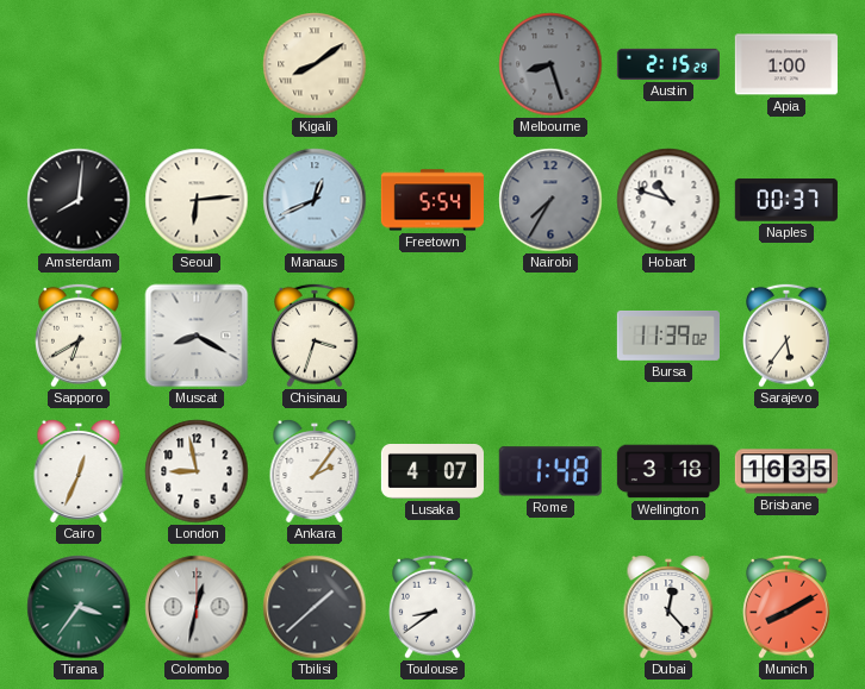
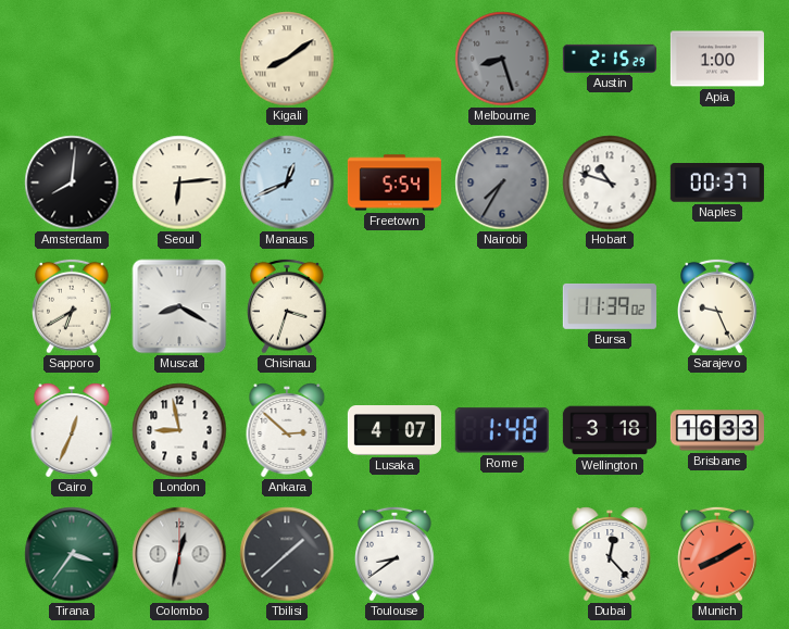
Sarajevo: 5:36 -> 9:26 (718, 306)
Ankara: 2:06 -> 2:52 (287, 430)
Brisbane: 16:35 -> 16:33 (717, 430)
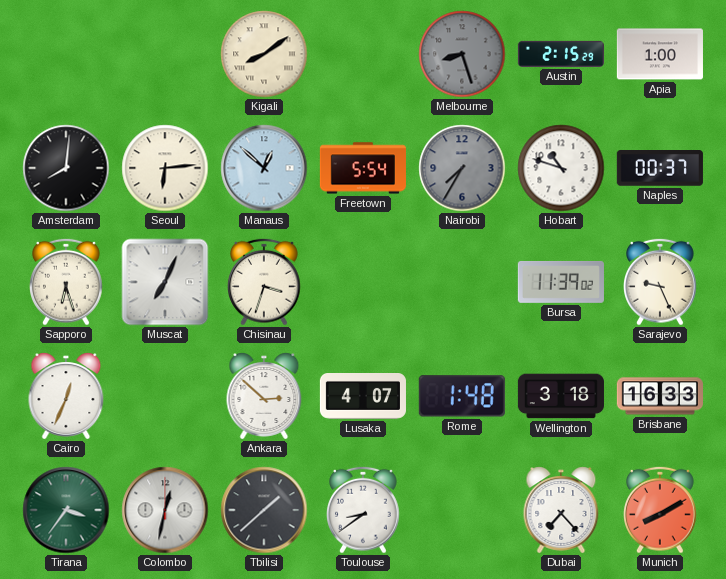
Manaus: 12:41 -> 12:52 (264, 168)
Sapporo: 6:40 -> 6:27 (67, 282)
Muscat: 8:20 -> 7:04 (165, 282)
London: 8:58 -> none (179, 430)
Dubai: 12:23 -> 7:23 (561, 510)
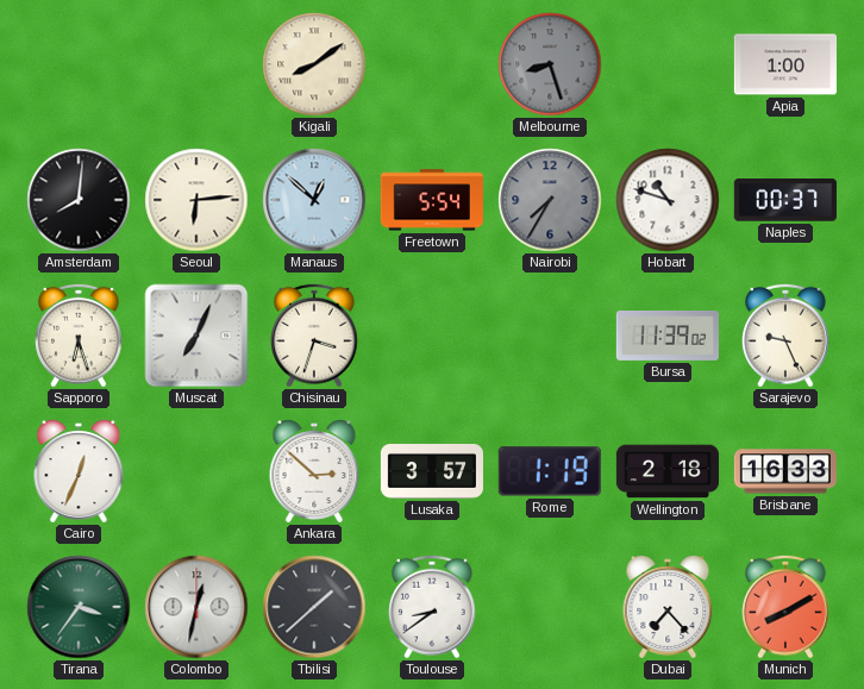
Austin: 2:15 -> none (561, 54)
Lusaka: 4:07 -> 3:57 (432, 472)
Rome: 1:48 -> 1:19 (550, 471)
Wellington: 3:18 -> 2:18 (668, 471)
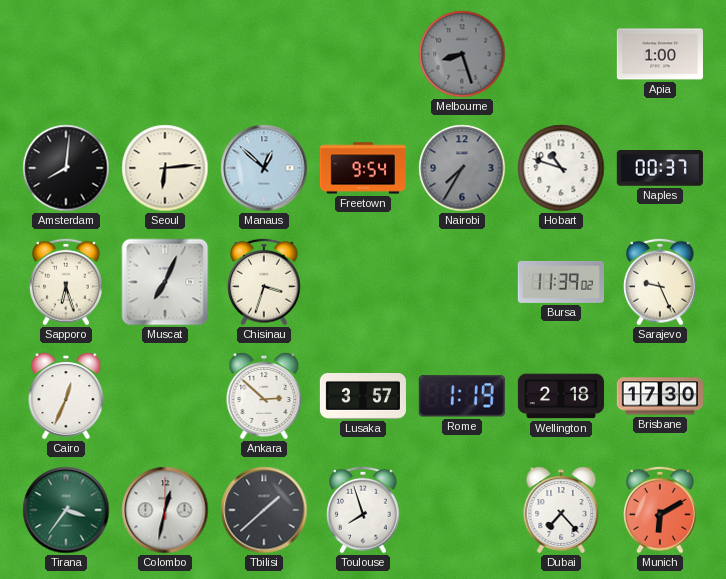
Kigali: 8:09 -> none (314, 64)
Freetown: 5:54 -> 9:54 (363, 168)
Brisbane: 16:33 -> 17:30 (660, 396)
Toulouse: 8:39 -> 7:57 (364, 510)
Munich: 8:10 -> 6:10 (661, 510)
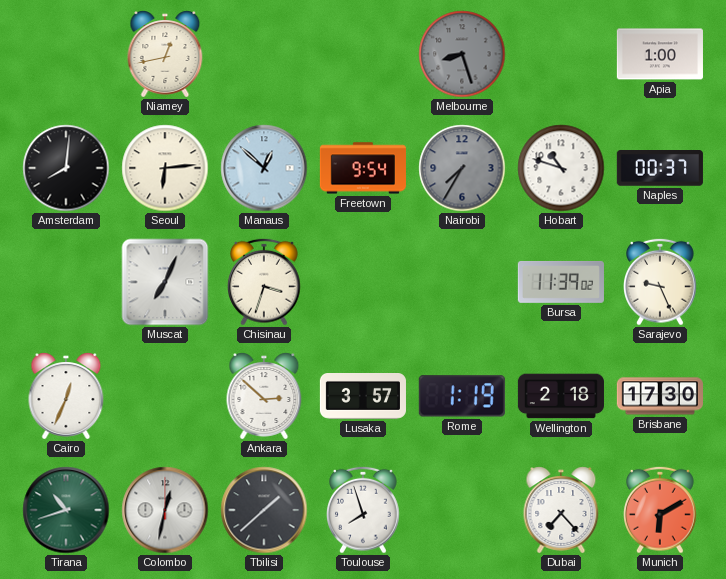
Niamey: none -> 12:43 (165, 54)
Sapporo: 6:27 -> none (67, 282)
Tirana: 3:36 -> 10:42 (66, 510)
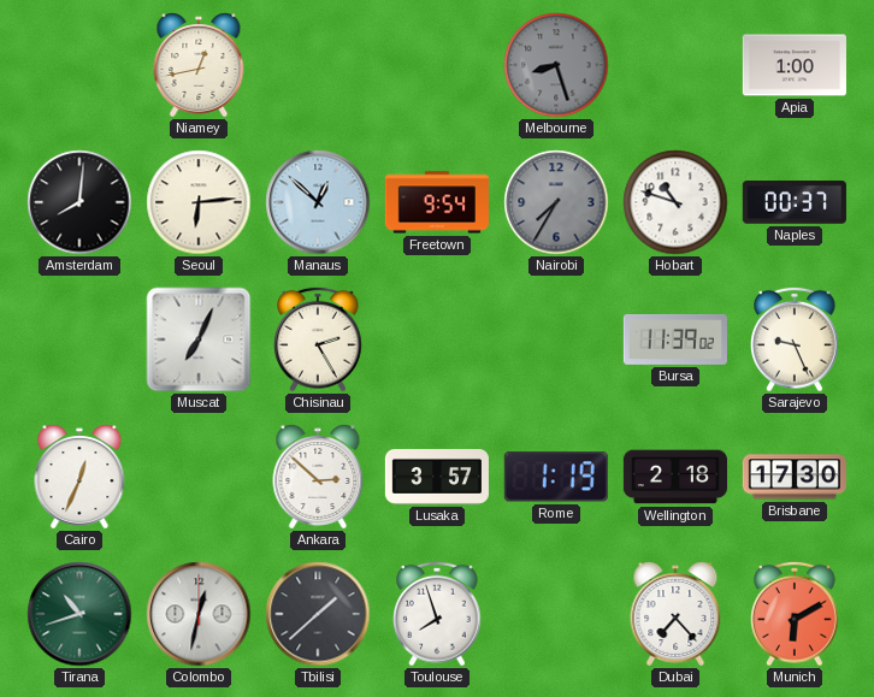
Chisinau: 3:33 -> 2:25 (319, 339)
